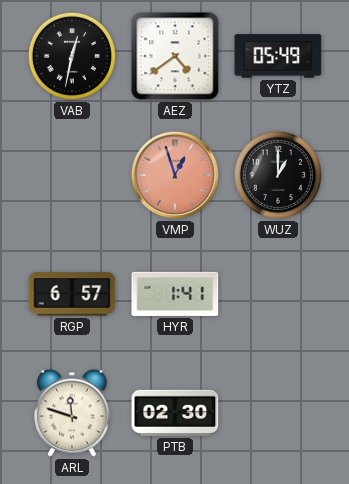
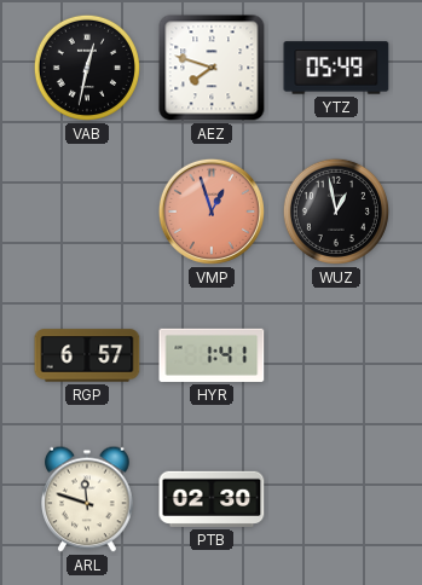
AEZ: 4:39 -> 7:48 (212, 68)
WUZ: 1:00 -> 12:58 (336, 212)
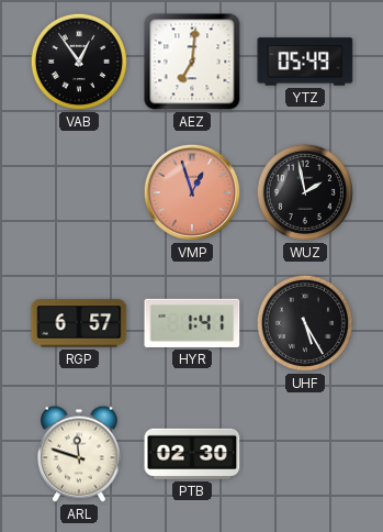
VAB: 12:32 -> 12:54 (79, 62)
AEZ: 7:48 -> 7:01 (192, 62)
WUZ: 12:58 -> 1:58 (305, 192)
UHF: none -> 5:25 (305, 323)
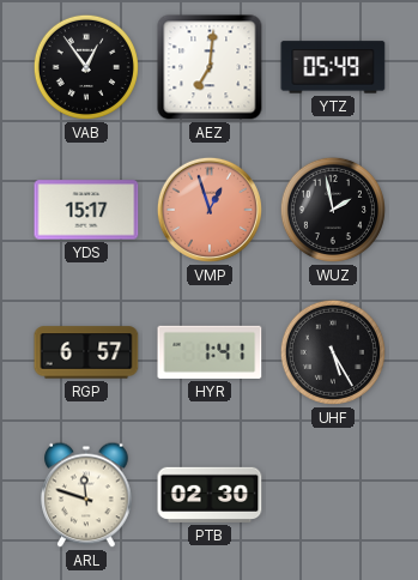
YDS: none -> 15:17 (86, 210)
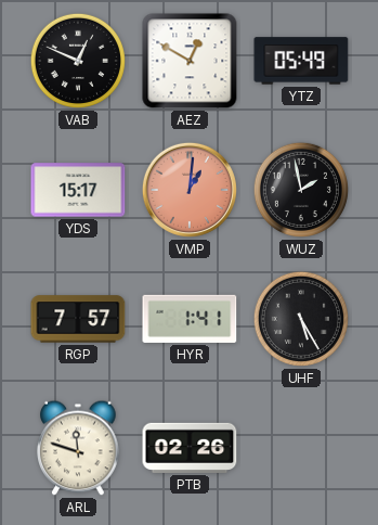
VAB: 12:54 -> 12:49 (78, 61)
AEZ: 7:01 -> 12:50 (190, 61)
VMP: 12:57 -> 1:01 (190, 190)
RGP: 6:57 -> 7:57 (78, 319)
PTB: 02:30 -> 02:26 (190, 448)
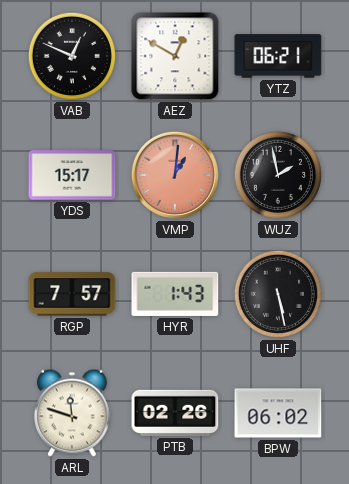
YTZ: 05:49 -> 06:21 (278, 56)
HYR: 1:41 -> 1:43 (175, 294)
UHF: 5:25 -> 5:28 (278, 294)
BPW: none -> 06:02 (278, 413)
